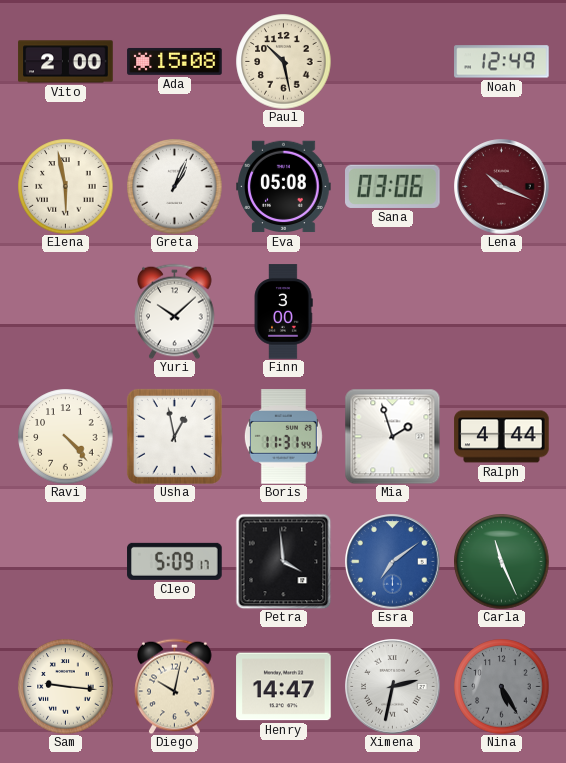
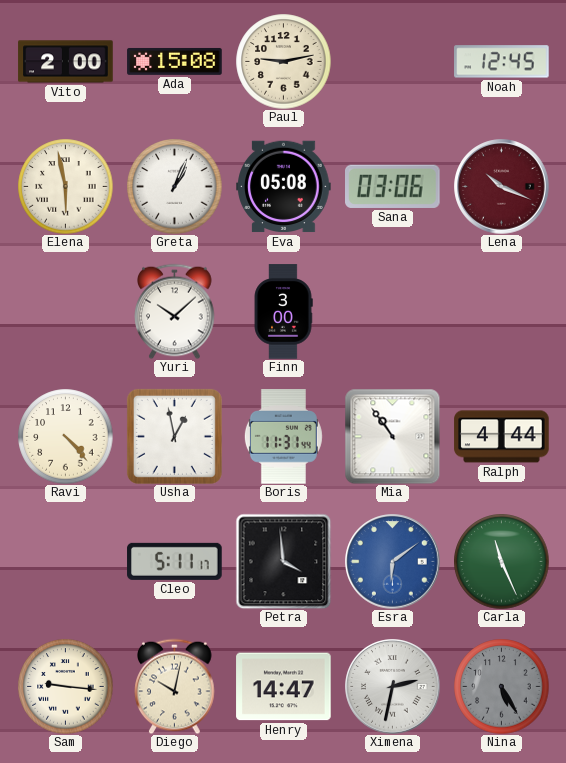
Paul: 10:28 -> 9:13 (283, 61)
Noah: 12:49 -> 12:45 (502, 62)
Mia: 1:57 -> 10:54 (392, 436)
Cleo: 5:09 -> 5:11 (175, 561)
Esra: 7:09 -> 6:09 (393, 562)
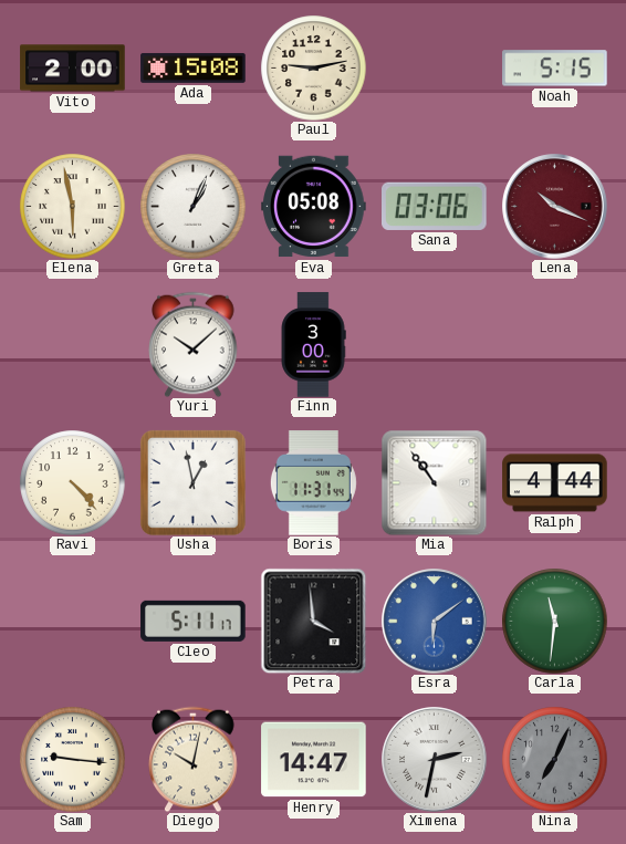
Noah: 12:45 -> 5:15 (555, 69)
Carla: 11:26 -> 11:31 (554, 621)
Nina: 5:25 -> 7:04 (554, 759)
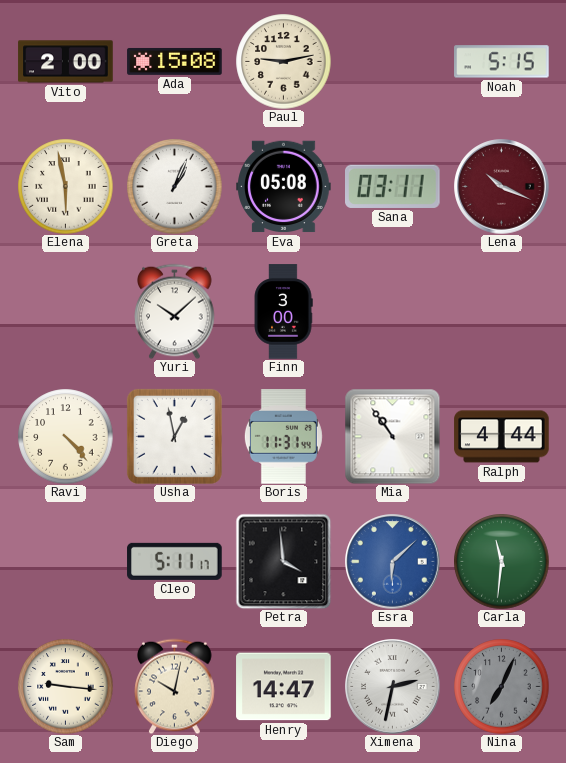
Sana: 03:06 -> 03:11 (393, 186)
Esra: 6:09 -> 6:08 (393, 562)
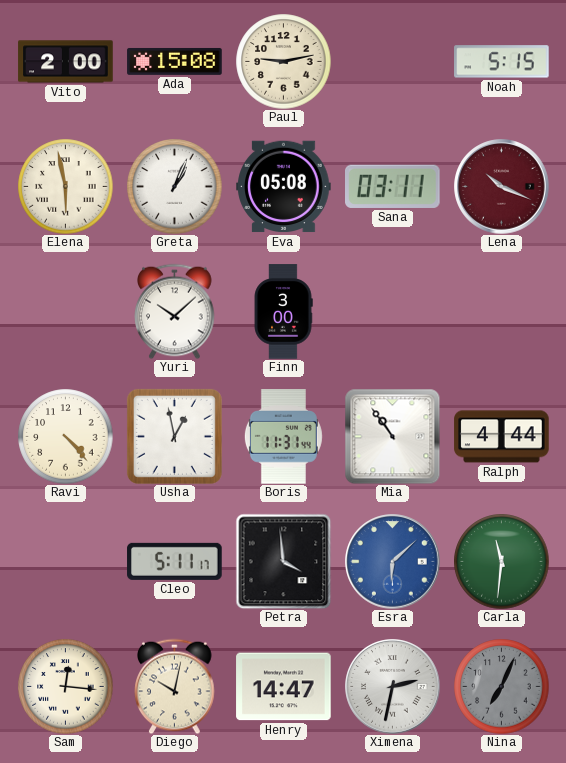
Sam: 9:16 -> 12:16 (65, 686)
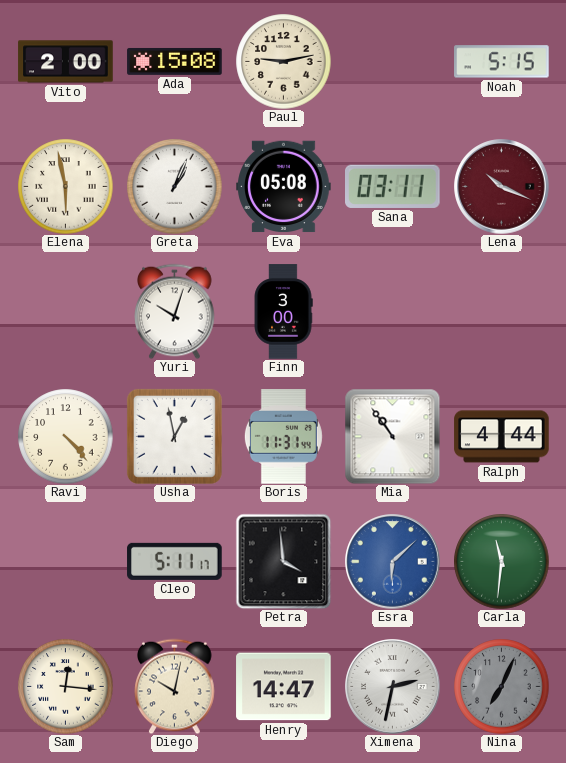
Yuri: 10:08 -> 10:03 (175, 311)
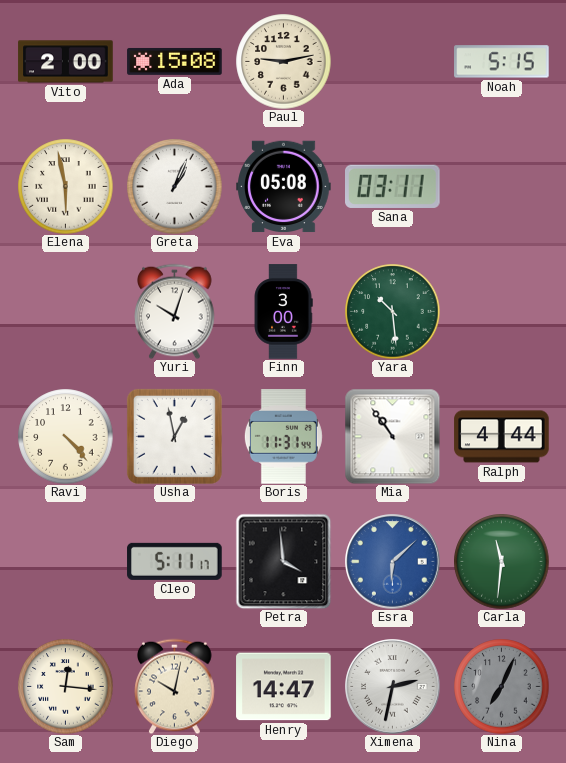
Lena: 10:19 -> none (502, 187)
Yara: none -> 10:29 (392, 311)
